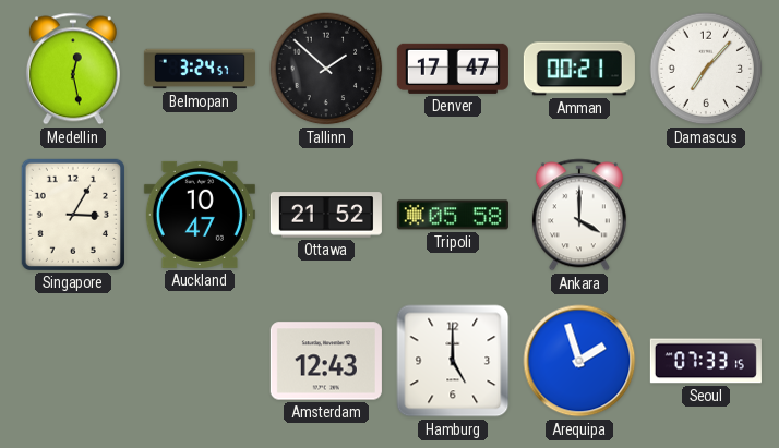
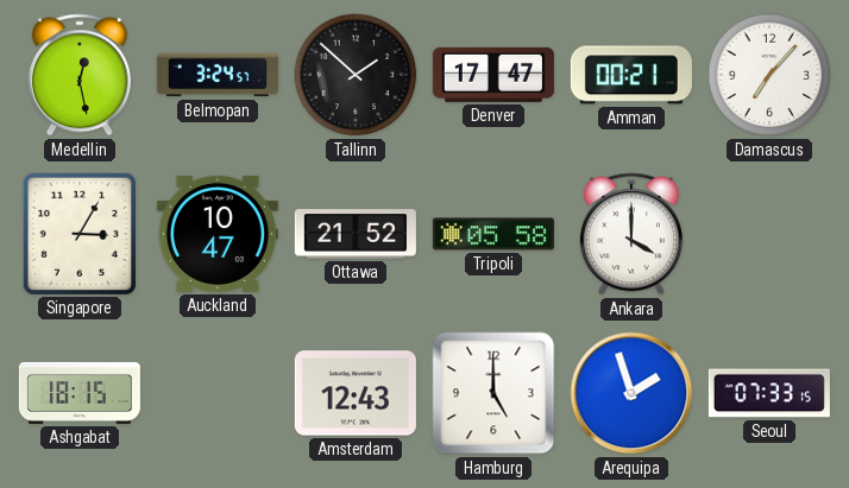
Ashgabat: none -> 18:15 (80, 393)
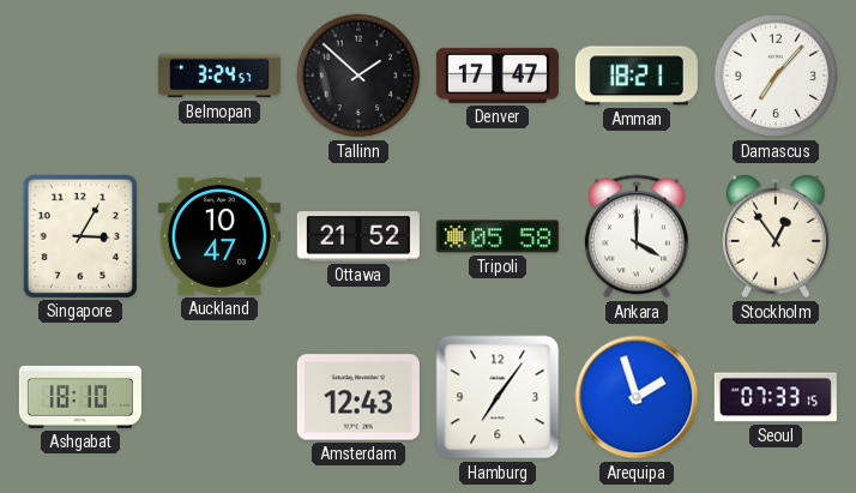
Medellin: 12:28 -> none (80, 75)
Amman: 00:21 -> 18:21 (637, 76)
Stockholm: none -> 12:54 (777, 236)
Ashgabat: 18:15 -> 18:10 (80, 397)
Hamburg: 5:00 -> 7:06 (498, 397)
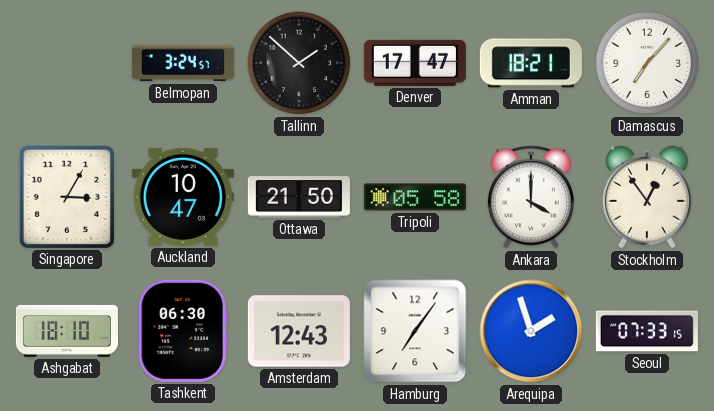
Ottawa: 21:52 -> 21:50 (299, 197)
Tashkent: none -> 06:30 (183, 331)
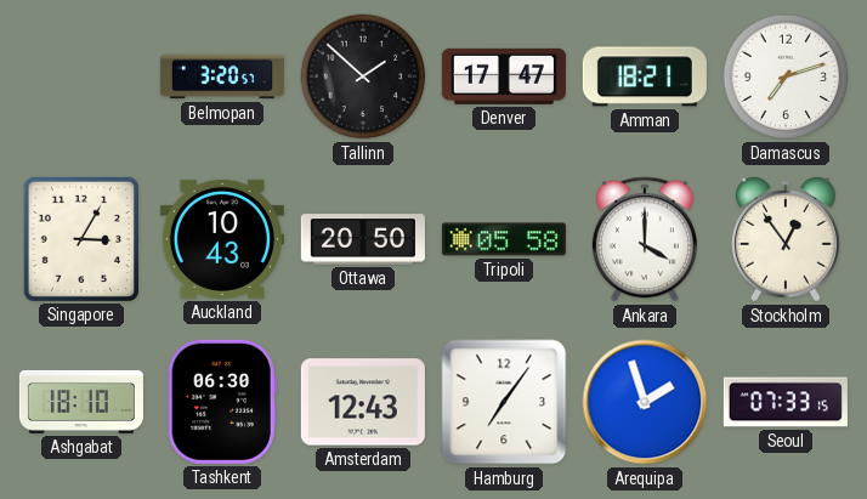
Belmopan: 3:24 -> 3:20 (222, 76)
Damascus: 7:07 -> 7:12 (786, 76)
Auckland: 10:47 -> 10:43 (222, 239)
Ottawa: 21:50 -> 20:50 (363, 239)
